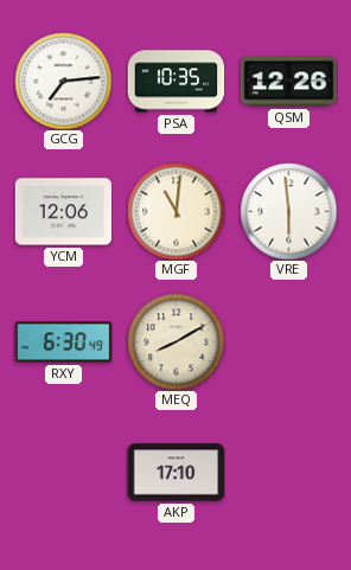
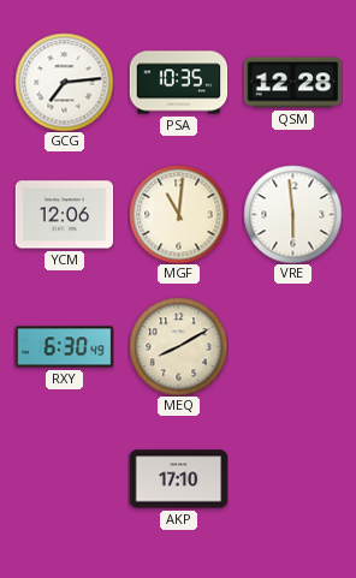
QSM: 12:26 -> 12:28 (292, 83)
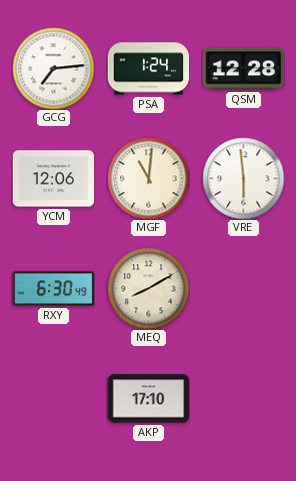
PSA: 10:35 -> 1:24 (148, 69)
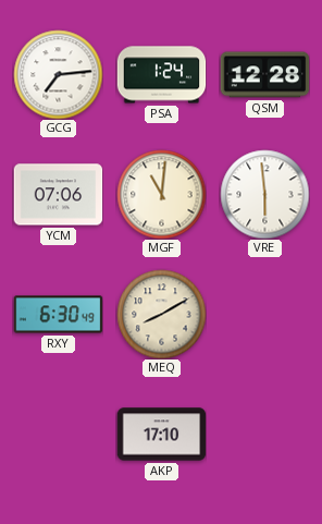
YCM: 12:06 -> 07:06 (58, 195)
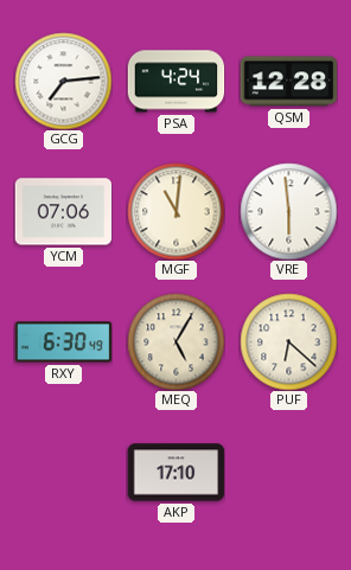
PSA: 1:24 -> 4:24 (175, 82)
MEQ: 8:10 -> 5:05 (175, 341)
PUF: none -> 6:22 (288, 341)
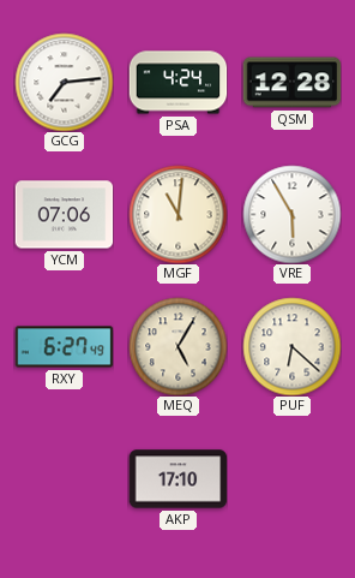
VRE: 5:59 -> 5:55 (291, 214)
RXY: 6:30 -> 6:27 (64, 347)
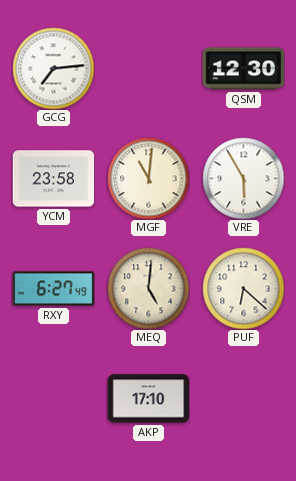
PSA: 4:24 -> none (177, 83)
QSM: 12:28 -> 12:30 (243, 69)
YCM: 07:06 -> 23:58 (53, 179)
MEQ: 5:05 -> 5:01 (148, 288)
